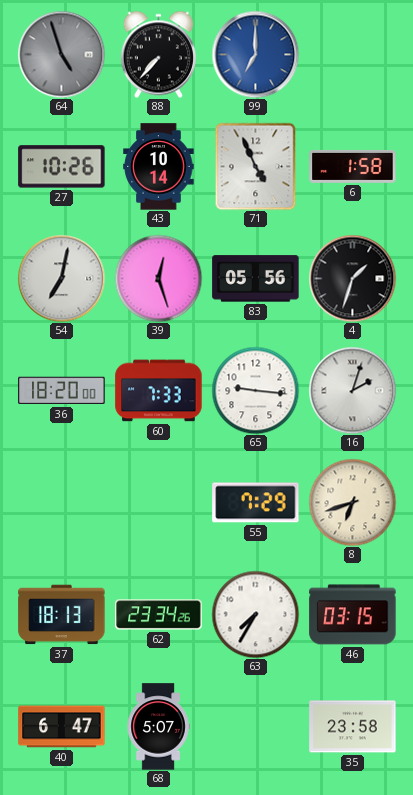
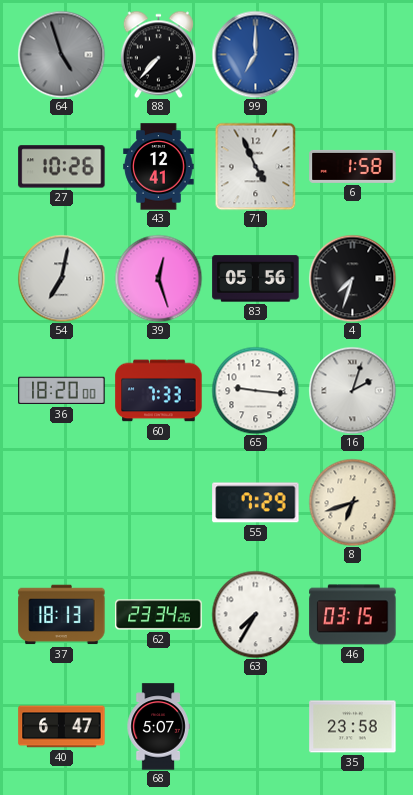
43: 10:14 -> 12:41 (159, 167)
4: 1:33 -> 7:33 (352, 278)
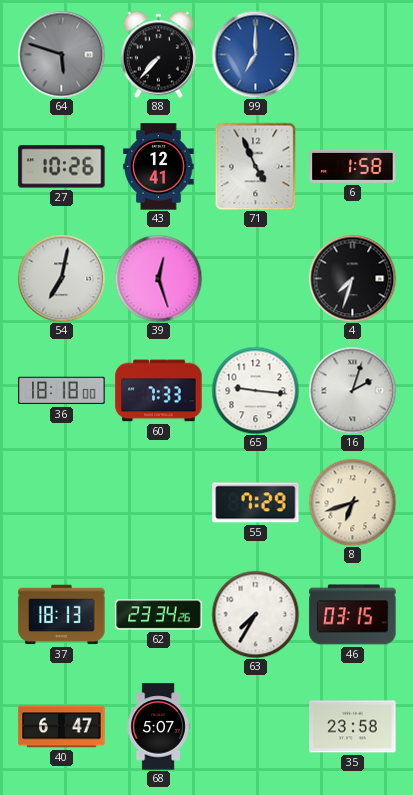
64: 4:57 -> 5:48 (61, 54)
83: 05:56 -> none (256, 279)
36: 18:20 -> 18:18 (62, 391)
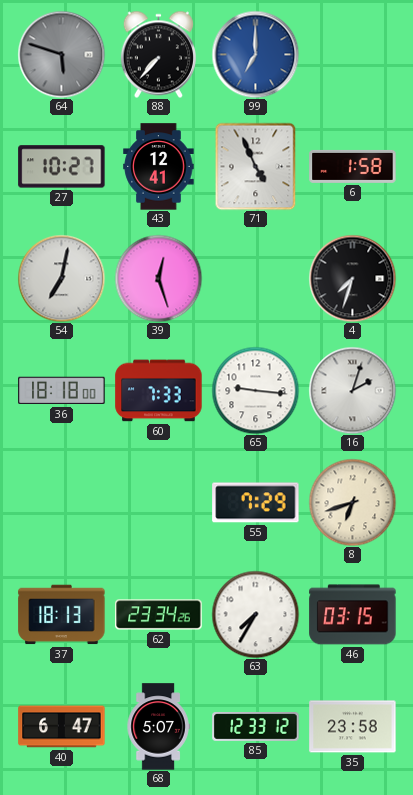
27: 10:26 -> 10:27 (62, 167)
85: none -> 12:33 (256, 727)
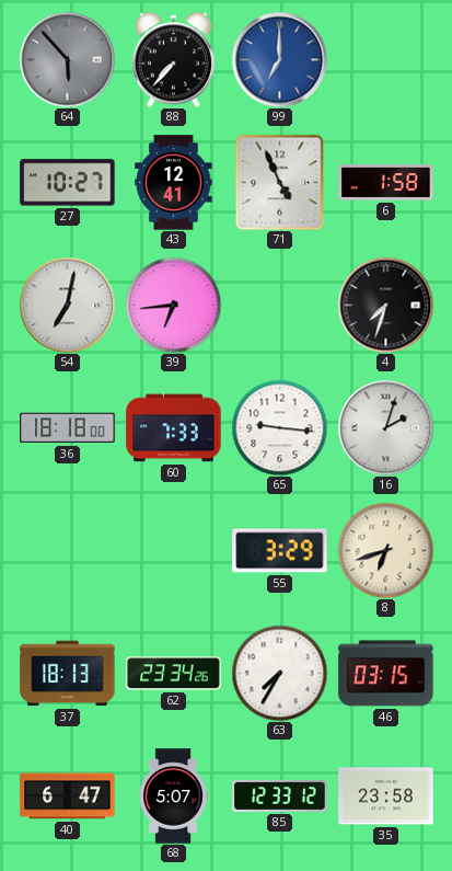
64: 5:48 -> 5:53 (67, 59)
39: 12:27 -> 6:44 (173, 305)
55: 7:29 -> 3:29 (280, 551)
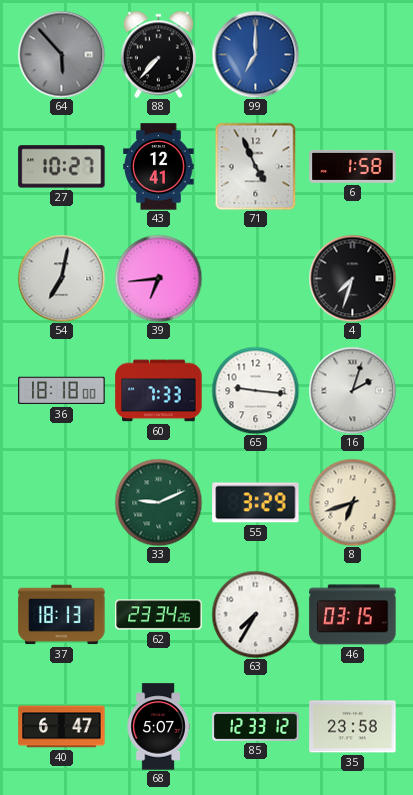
33: none -> 9:11 (158, 502)
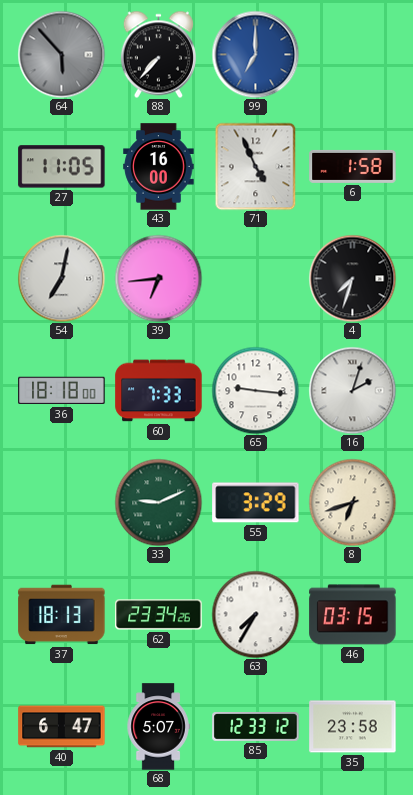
27: 10:27 -> 11:05 (62, 167)
43: 12:41 -> 16:00 (159, 167)
